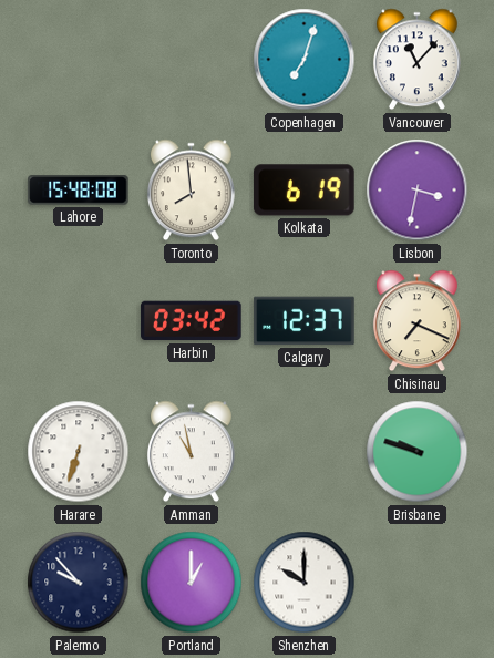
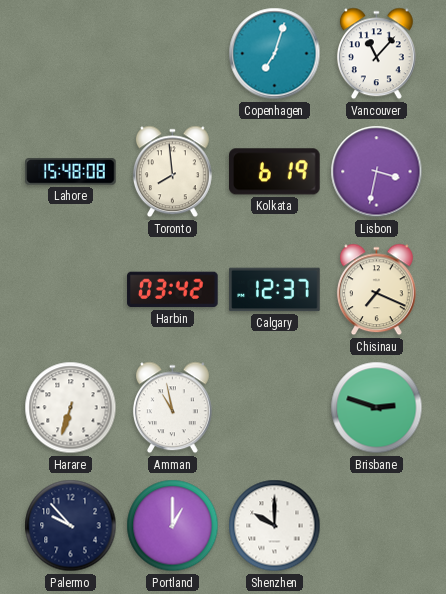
Brisbane: 9:48 -> 2:48 (377, 408)
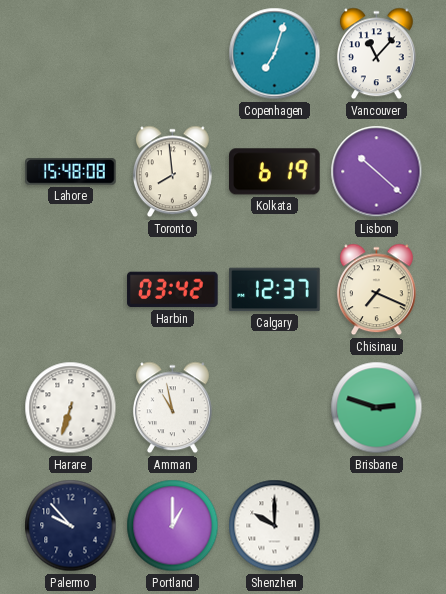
Lisbon: 3:32 -> 10:22 (377, 172)
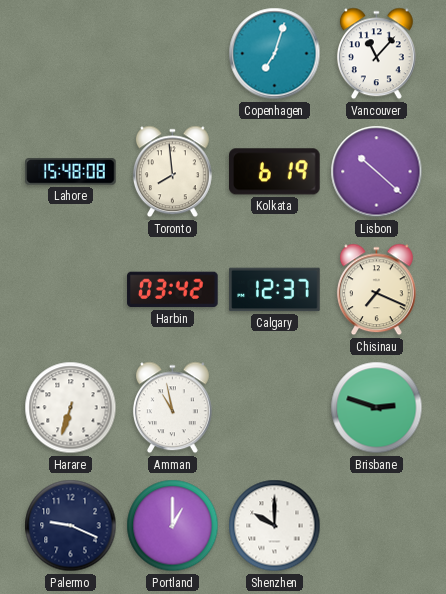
Palermo: 9:53 -> 9:19 (71, 526)
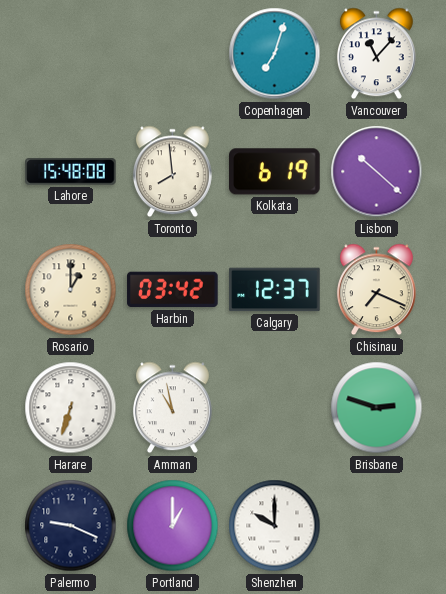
Rosario: none -> 1:00 (71, 290)
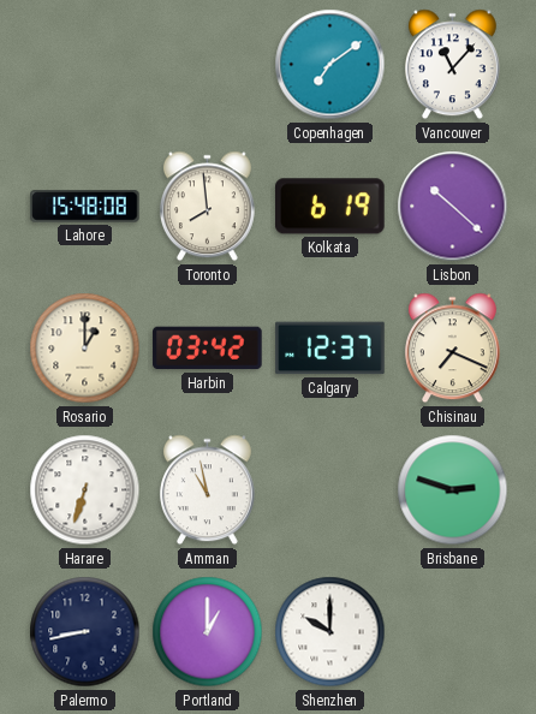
Copenhagen: 7:03 -> 7:09 (330, 65)
Palermo: 9:19 -> 8:43 (85, 632)
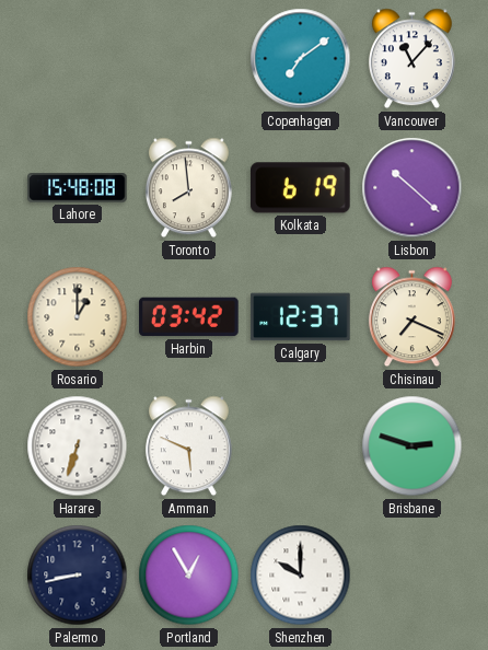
Amman: 10:58 -> 5:49 (188, 446)
Portland: 1:00 -> 12:55 (189, 576)
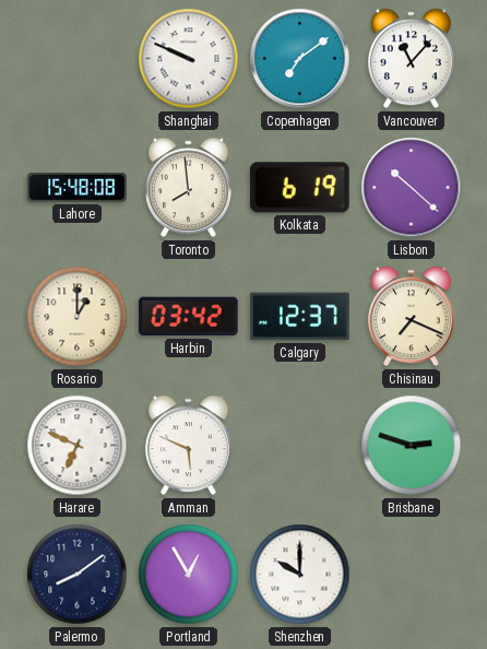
Shanghai: none -> 9:49 (189, 59)
Harare: 6:33 -> 6:49 (78, 446)
Palermo: 8:43 -> 8:09 (78, 575)
